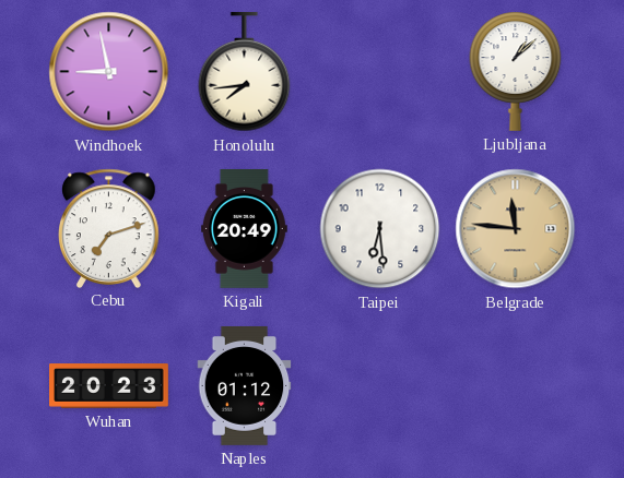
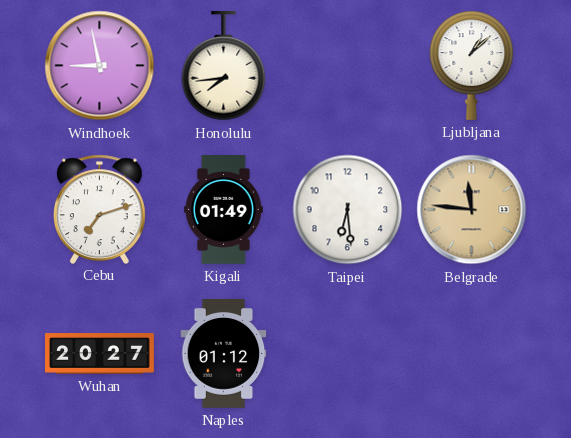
Kigali: 20:49 -> 01:49 (223, 209)
Wuhan: 20:23 -> 20:27 (100, 354)
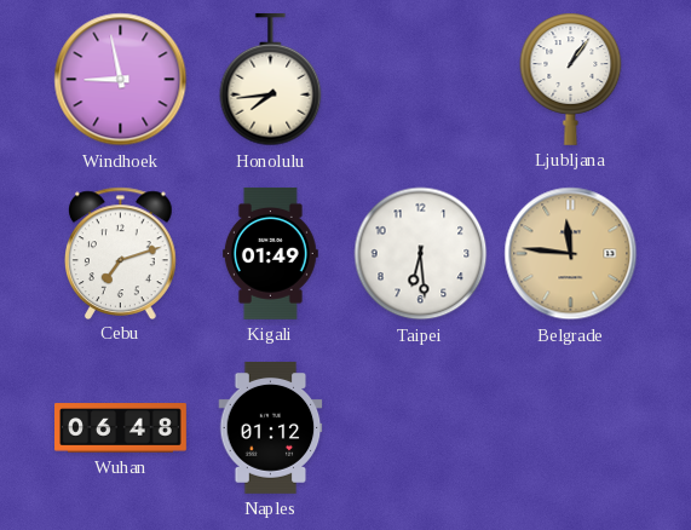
Ljubljana: 1:08 -> 1:06 (571, 79)
Wuhan: 20:27 -> 06:48 (121, 428)
